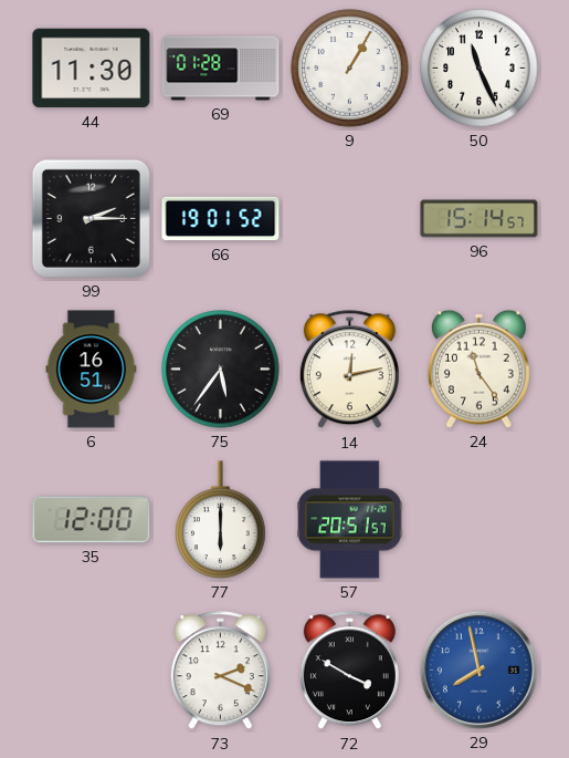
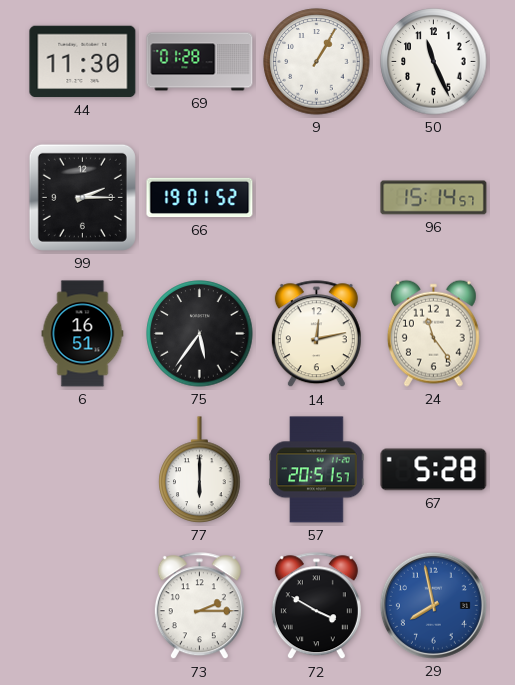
35: 12:00 -> none (92, 520)
67: none -> 5:28 (434, 470)
73: 2:19 -> 2:15 (199, 606)
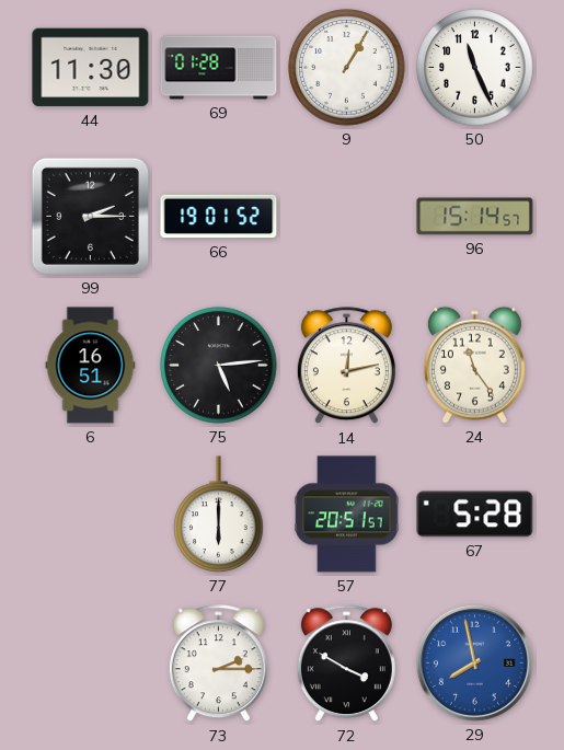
75: 5:36 -> 5:14 (219, 366)
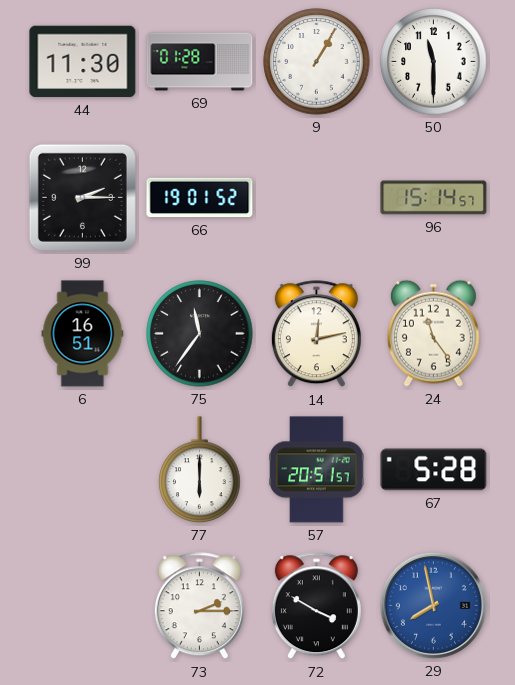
50: 11:26 -> 11:30 (434, 62)
75: 5:14 -> 11:36 (200, 334)
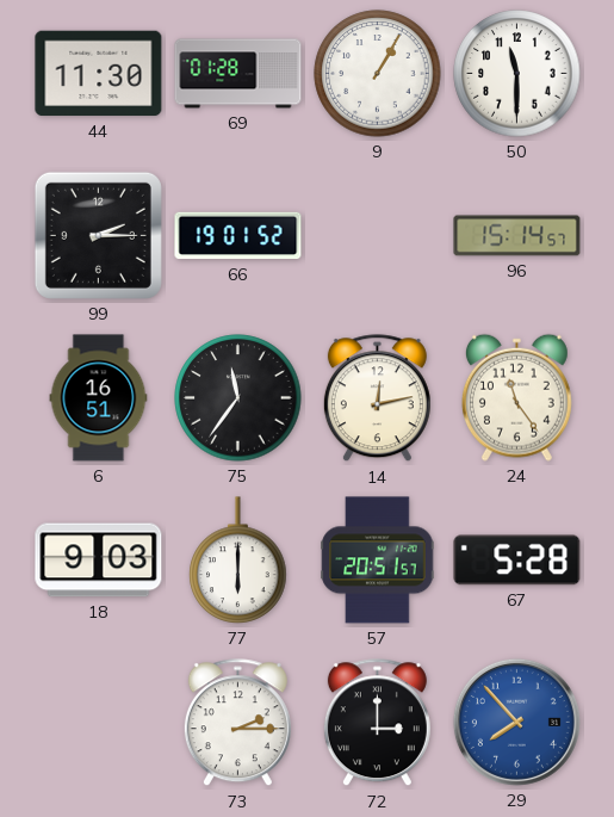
18: none -> 9:03 (99, 561)
72: 3:50 -> 3:00 (377, 723)
29: 7:58 -> 7:53 (516, 722)
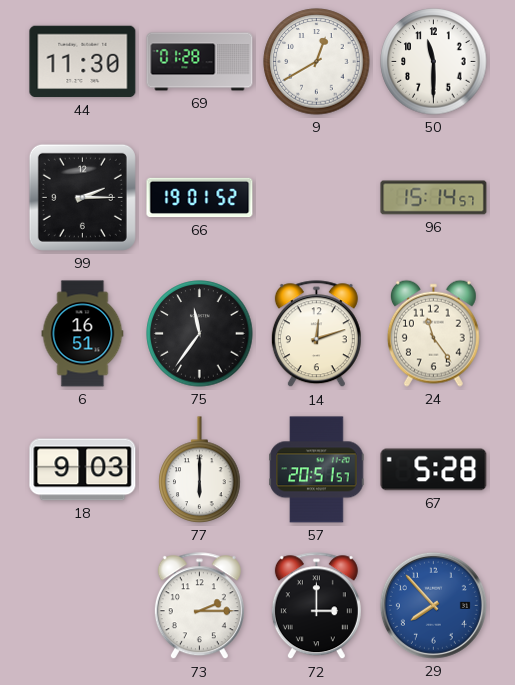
9: 1:05 -> 12:40 (317, 62)
14: 12:13 -> 12:12 (316, 334)
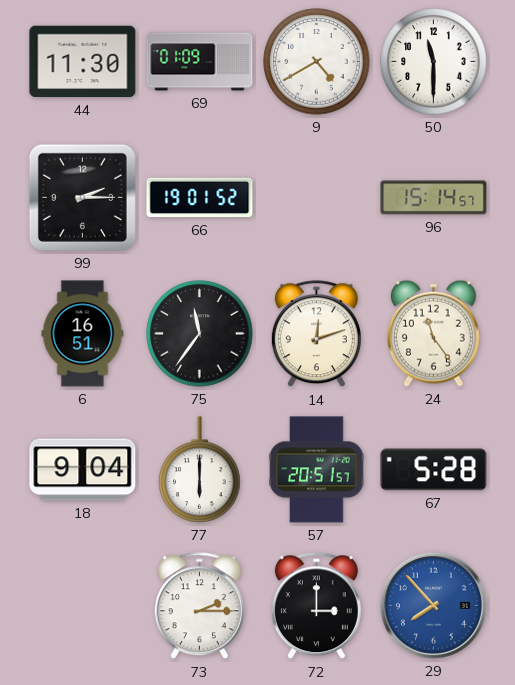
69: 01:28 -> 01:09 (200, 62)
9: 12:40 -> 4:40 (317, 62)
18: 9:03 -> 9:04 (83, 470)
